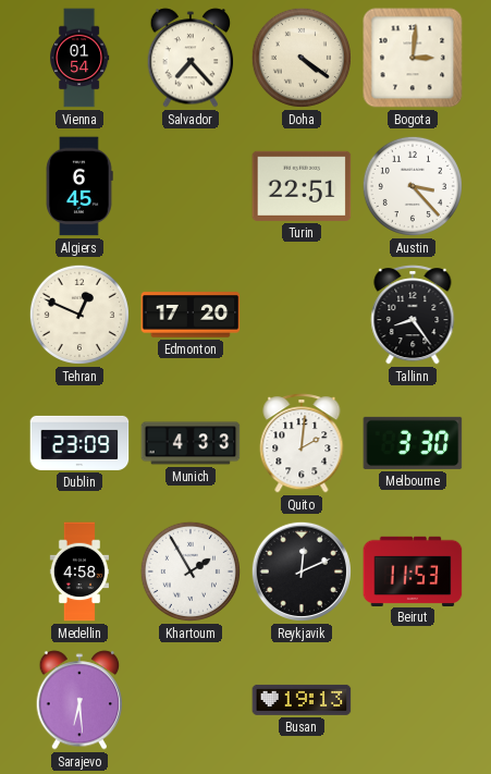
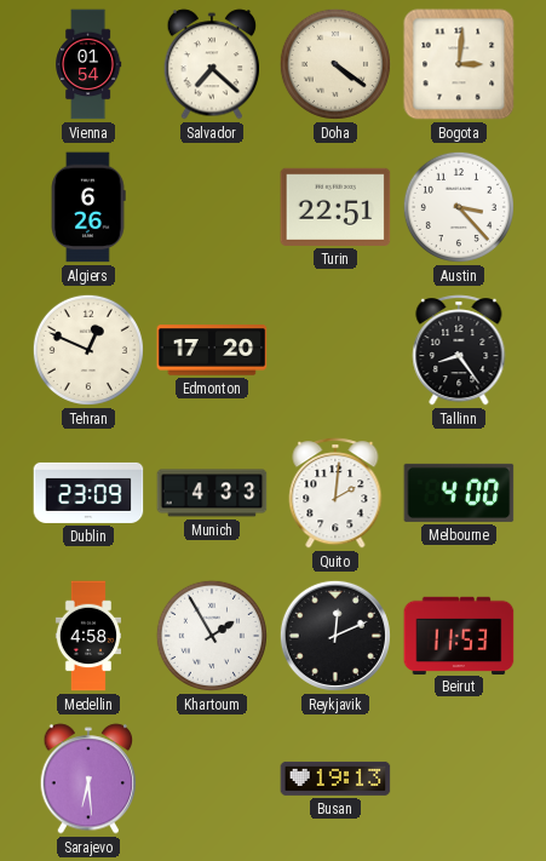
Salvador: 7:23 -> 7:22 (212, 64)
Algiers: 6:45 -> 6:26 (88, 207)
Melbourne: 3:30 -> 4:00 (459, 493)
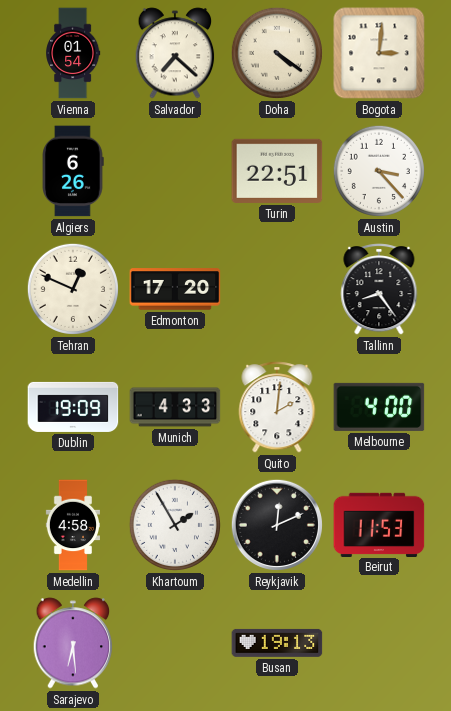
Dublin: 23:09 -> 19:09 (73, 407)
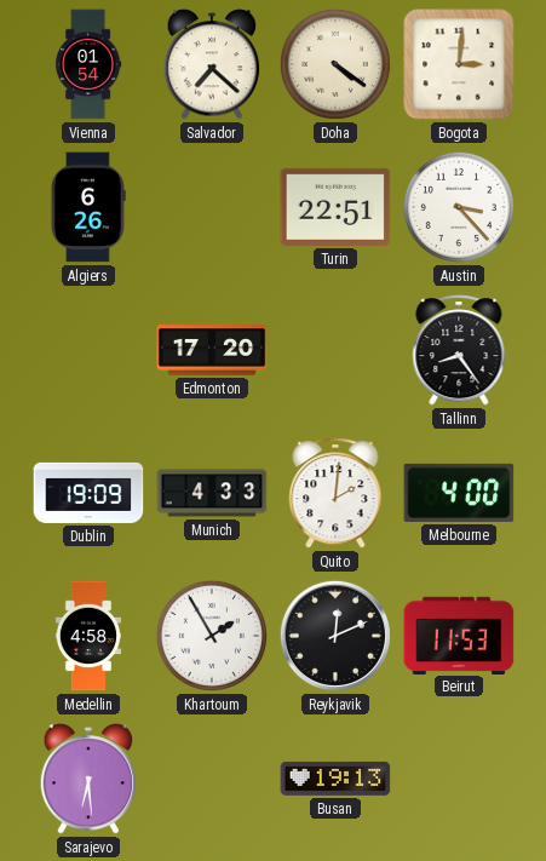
Tehran: 12:49 -> none (73, 289)
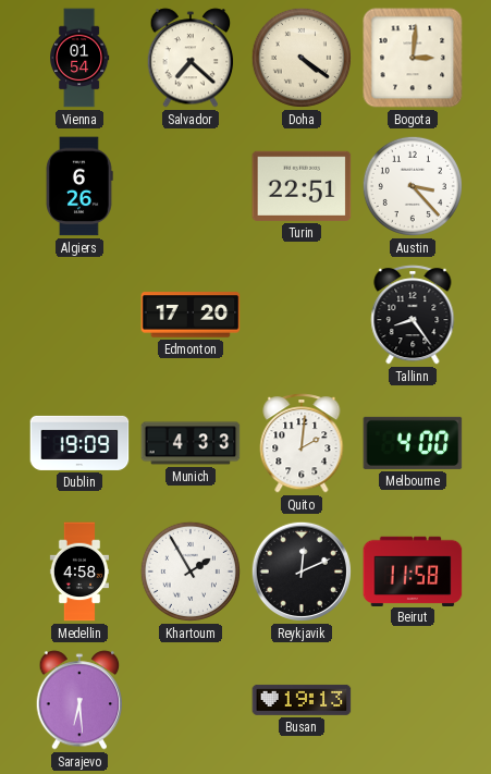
Beirut: 11:53 -> 11:58 (413, 570)
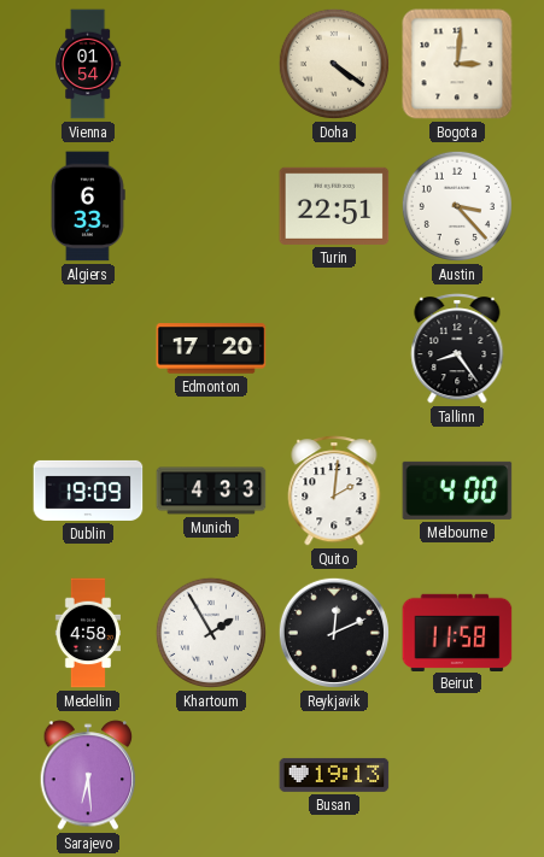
Salvador: 7:22 -> none (191, 58)
Algiers: 6:26 -> 6:33 (88, 206)
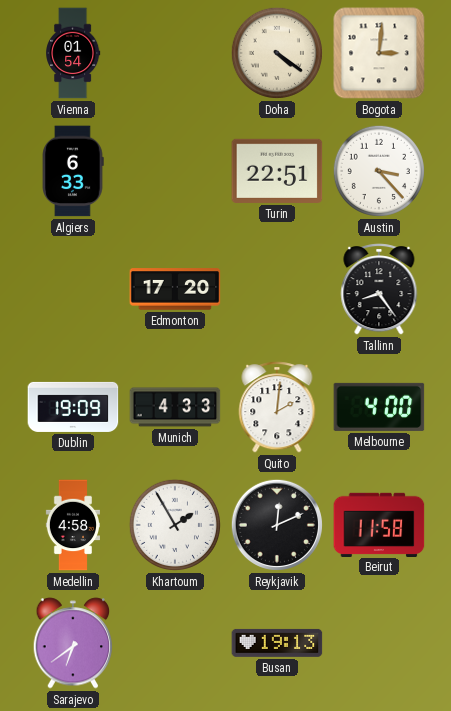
Sarajevo: 6:29 -> 6:39 (73, 643)
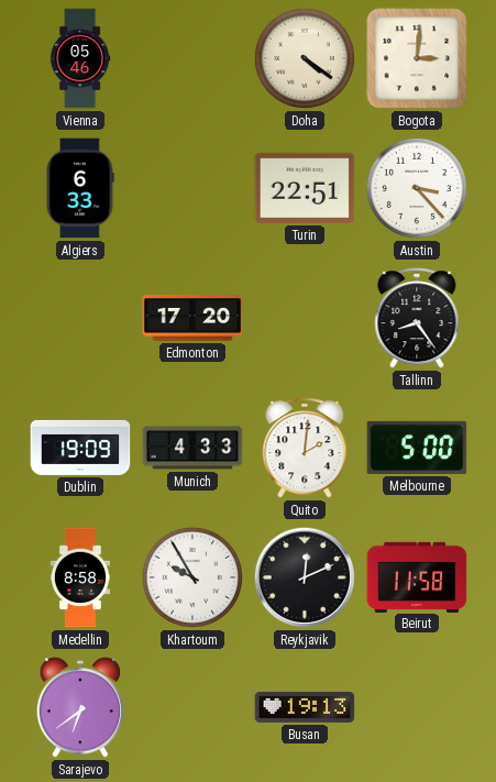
Vienna: 01:54 -> 05:46 (81, 58)
Melbourne: 4:00 -> 5:00 (417, 448)
Medellin: 4:58 -> 8:58 (80, 577)
Khartoum: 1:55 -> 9:55 (192, 577)
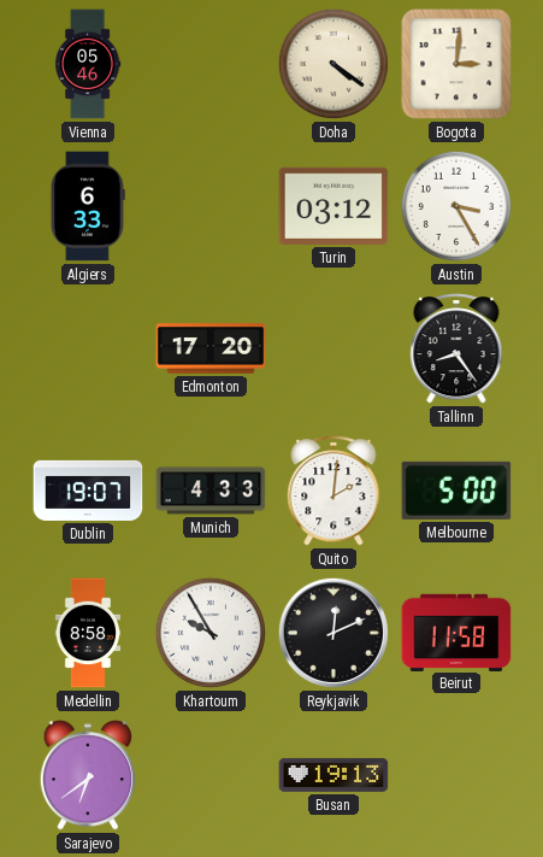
Turin: 22:51 -> 03:12 (334, 206)
Austin: 3:23 -> 3:25 (456, 206)
Dublin: 19:09 -> 19:07 (88, 491)
